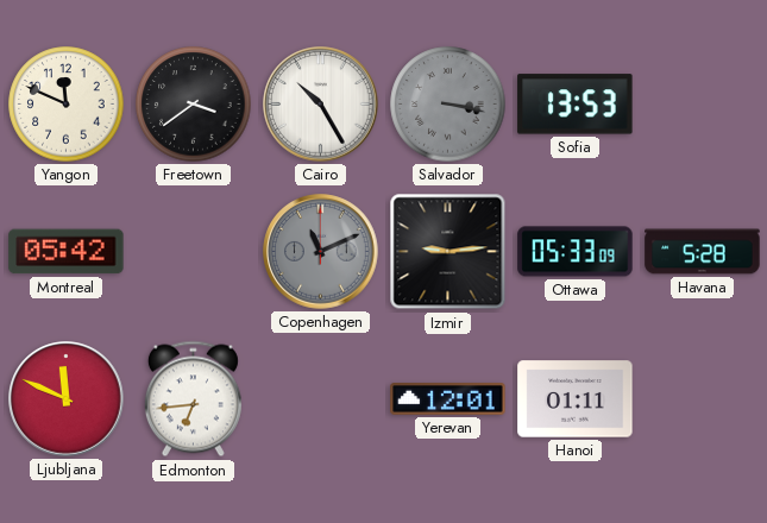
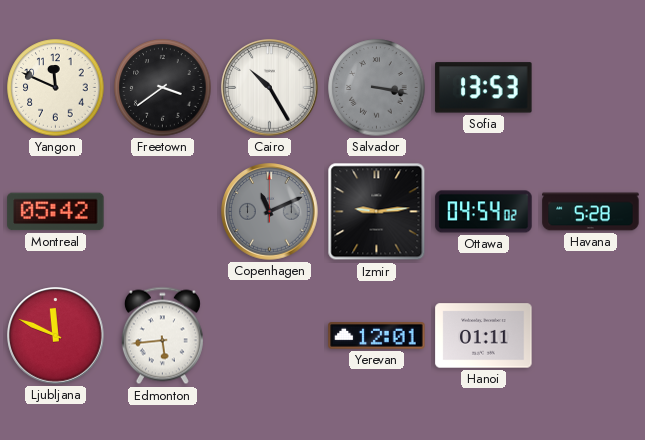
Ottawa: 05:33 -> 04:54 (484, 212)
Edmonton: 6:44 -> 5:44 (162, 336)
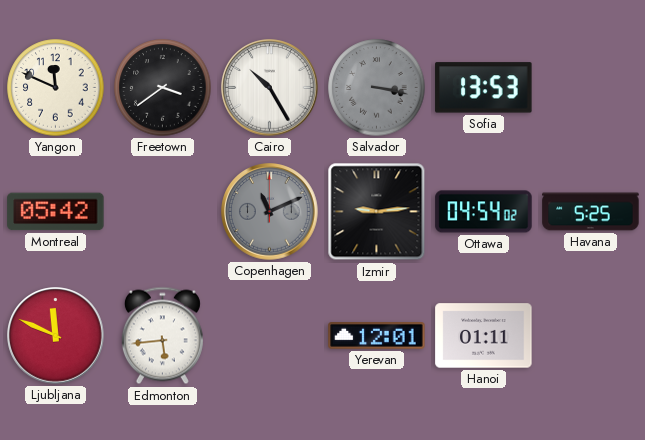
Havana: 5:28 -> 5:25 (591, 212)
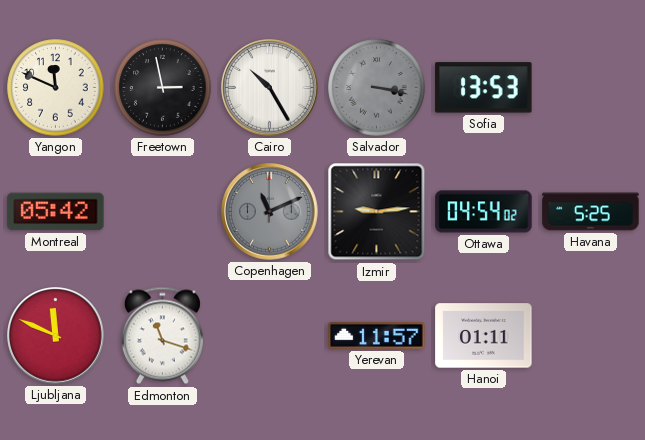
Freetown: 3:39 -> 2:58 (163, 88)
Edmonton: 5:44 -> 11:18 (162, 336)
Yerevan: 12:01 -> 11:57 (377, 336)
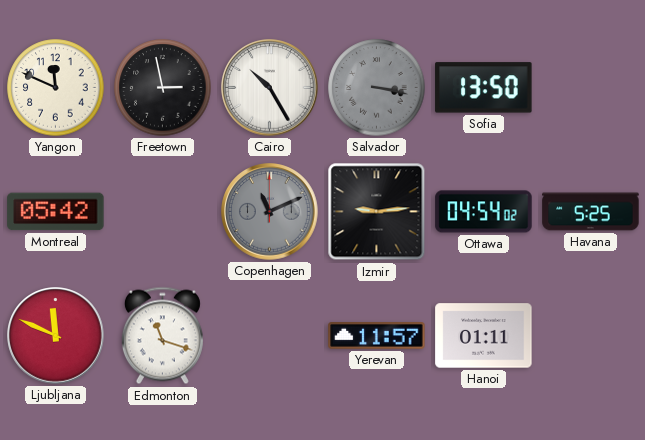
Sofia: 13:53 -> 13:50 (484, 88)
